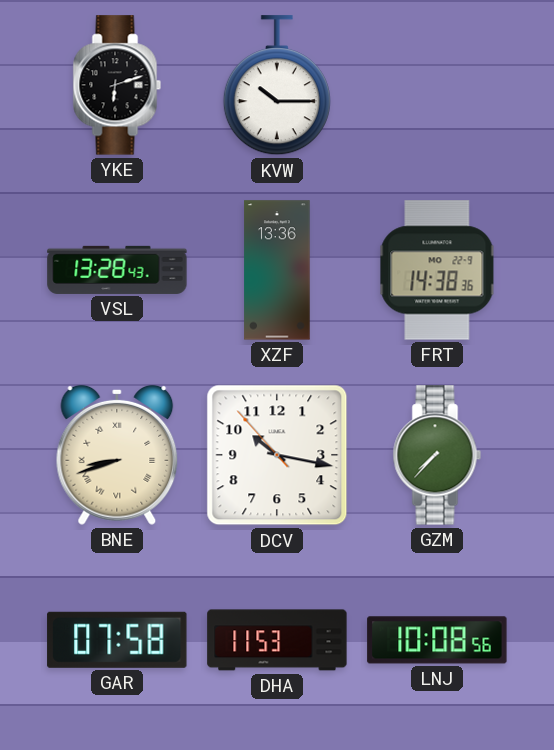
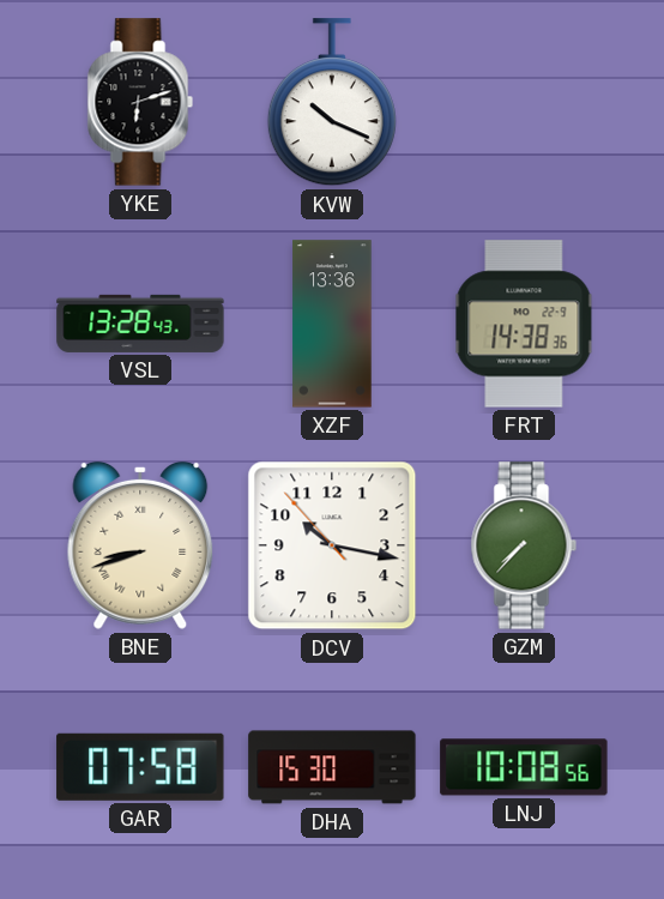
KVW: 10:15 -> 10:19 (332, 103)
DHA: 11:53 -> 15:30 (332, 767)
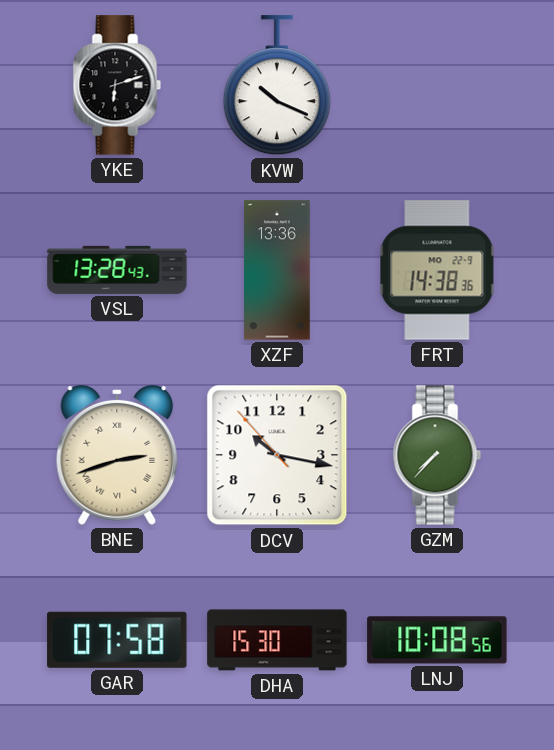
BNE: 8:42 -> 2:42 (117, 455)
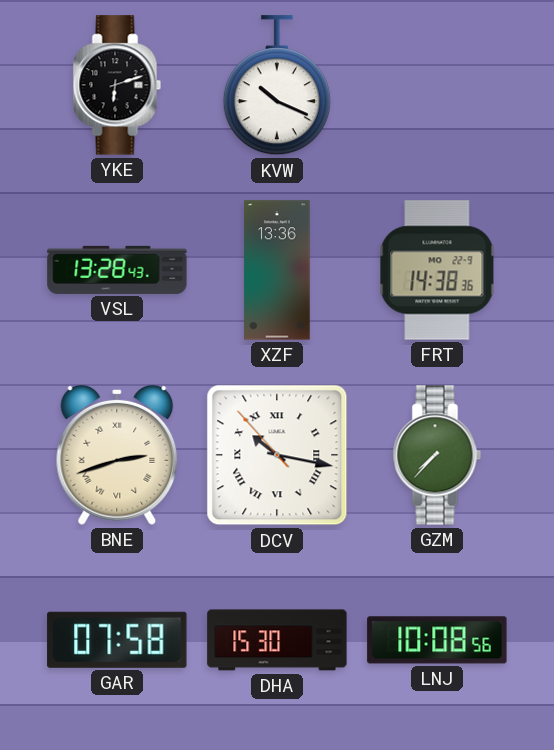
DCV numerals: Arabic -> Roman (277, 455)
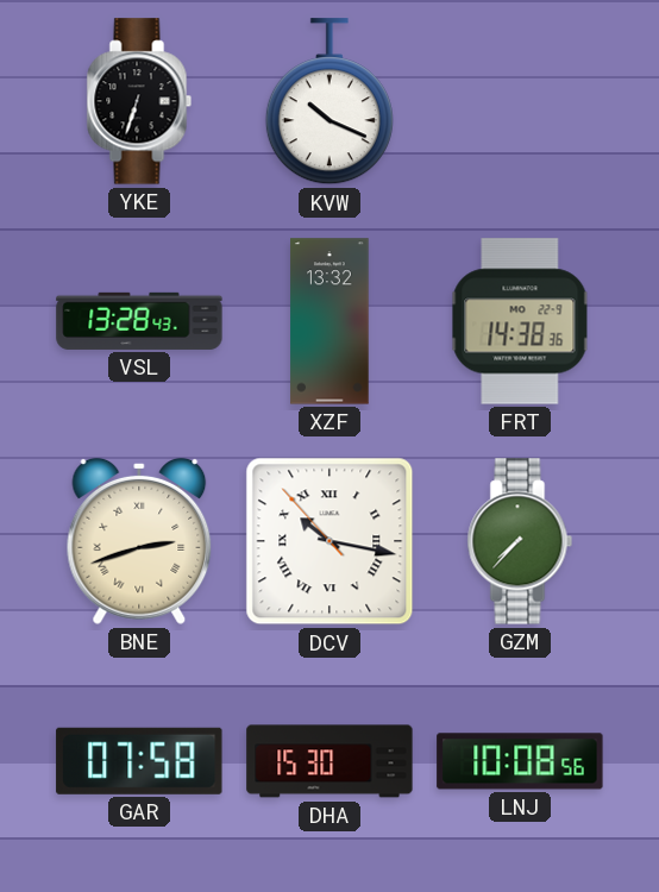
YKE: 6:12 -> 6:33 (139, 101)
XZF: 13:36 -> 13:32 (329, 321)
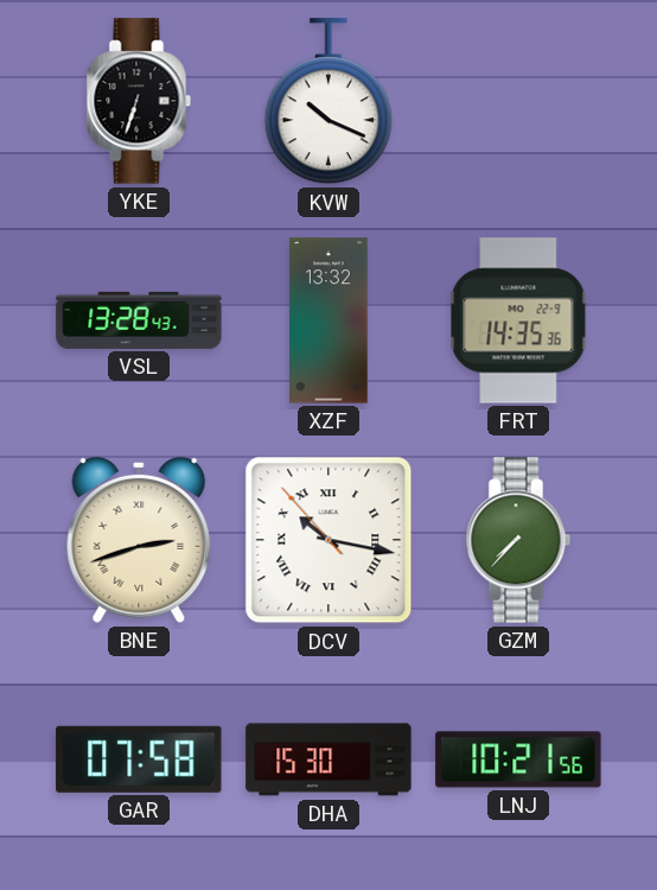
FRT: 14:38 -> 14:35 (518, 320)
LNJ: 10:08 -> 10:21 (518, 759)
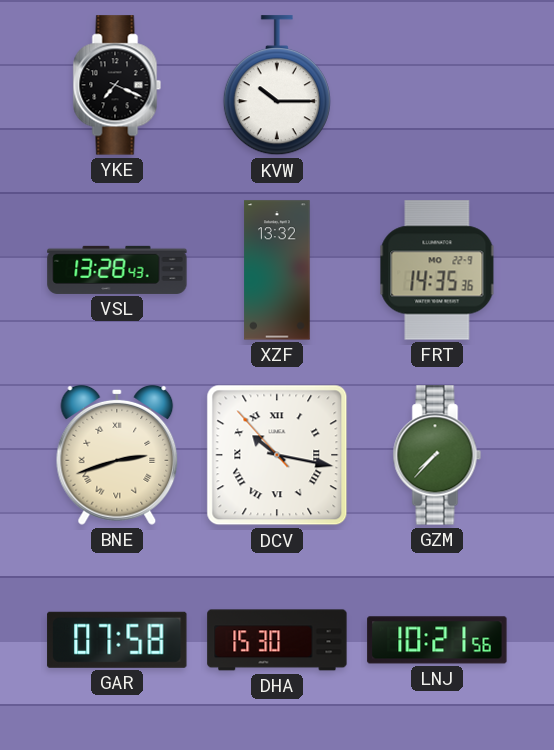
YKE: 6:33 -> 7:19 (117, 85)
KVW: 10:19 -> 10:15 (277, 86)
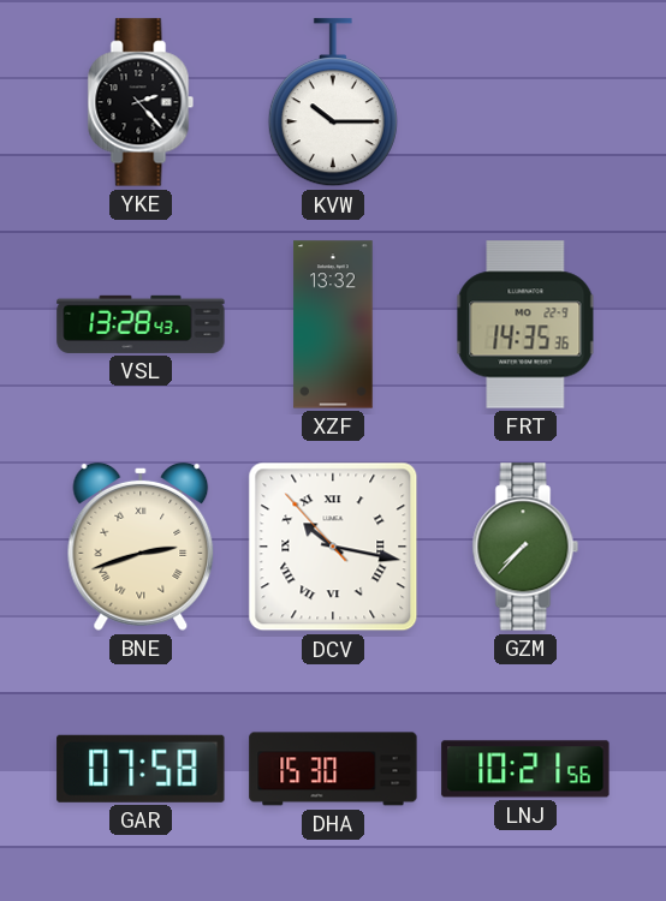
YKE: 7:19 -> 2:23 (141, 102)
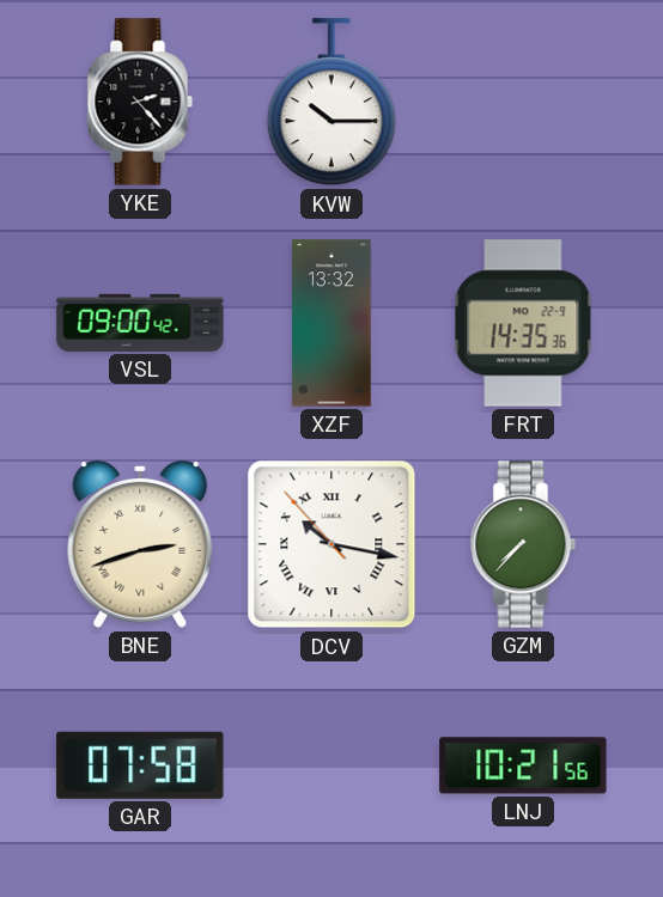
VSL: 13:28 -> 09:00 (140, 323)
DHA: 15:30 -> none (333, 769)
